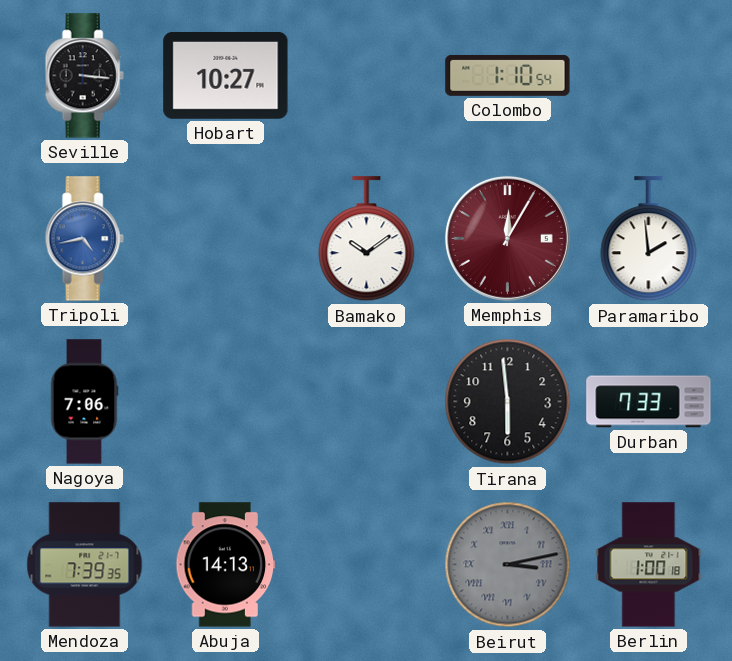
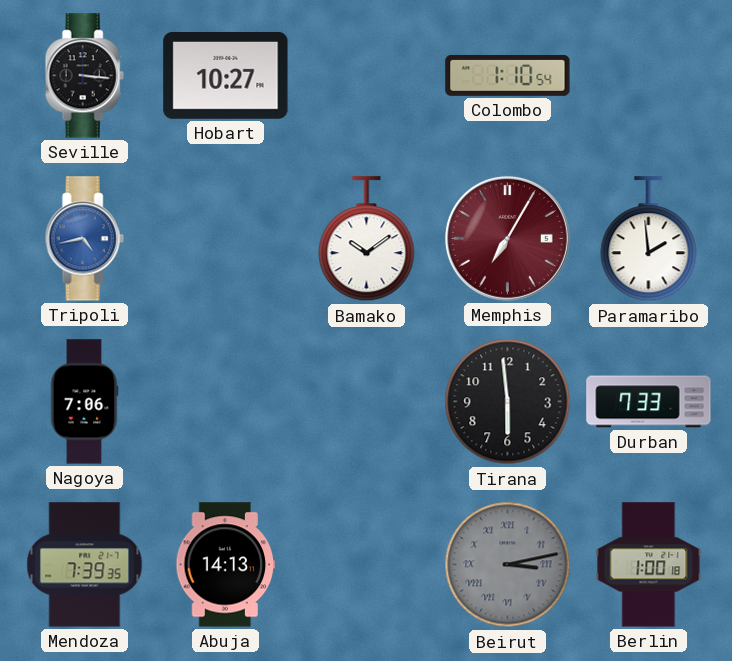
Memphis: 12:05 -> 7:05 (507, 238)
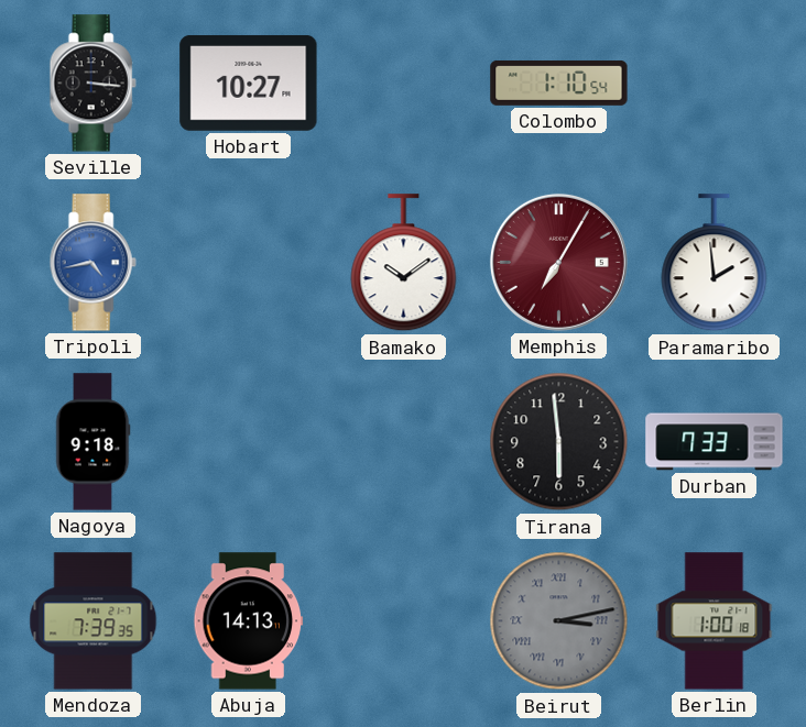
Nagoya: 7:06 -> 9:18 (92, 442)
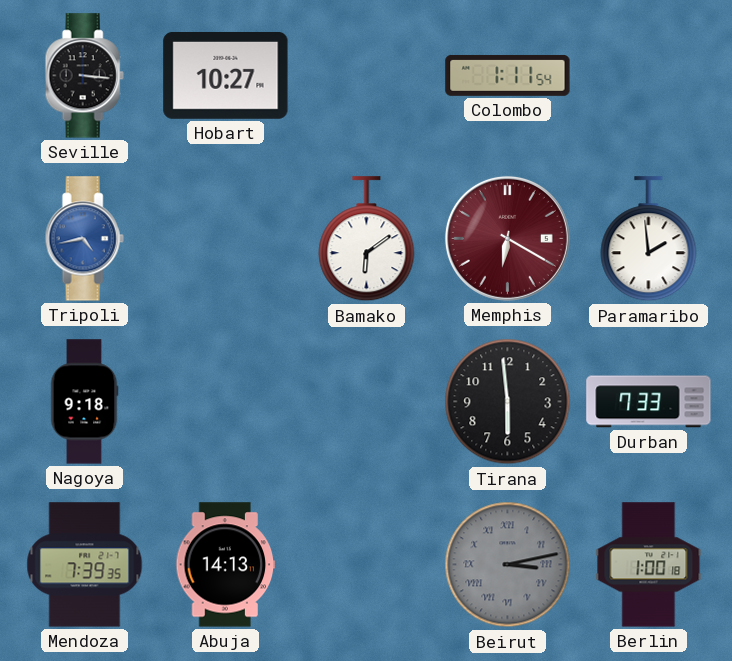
Colombo: 1:10 -> 1:11 (508, 75)
Bamako: 10:09 -> 6:09 (367, 239)
Memphis: 7:05 -> 6:20 (507, 238)
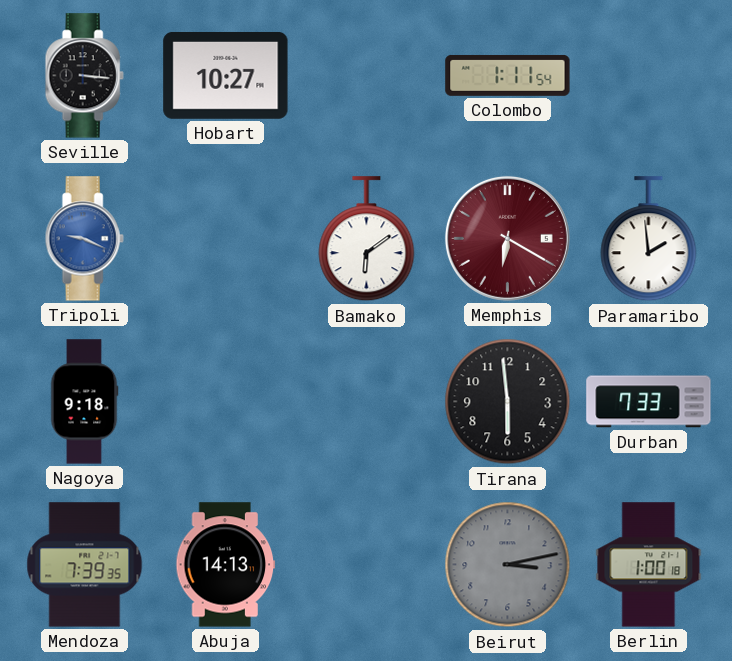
Tripoli: 4:43 -> 9:19 (84, 239)
Beirut numerals: Roman -> Arabic (508, 565)
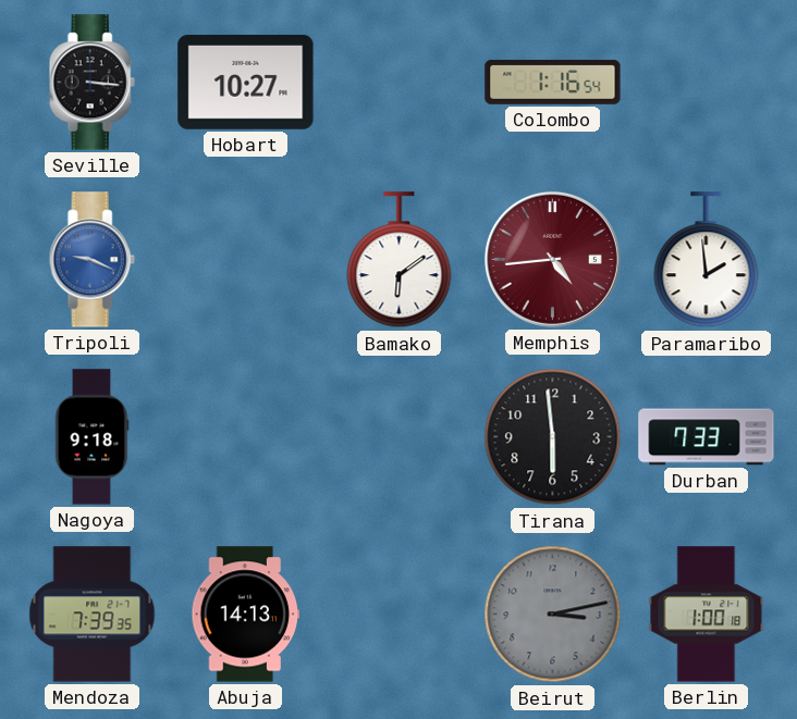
Colombo: 1:11 -> 1:16 (553, 82)
Memphis: 6:20 -> 4:44 (552, 259)
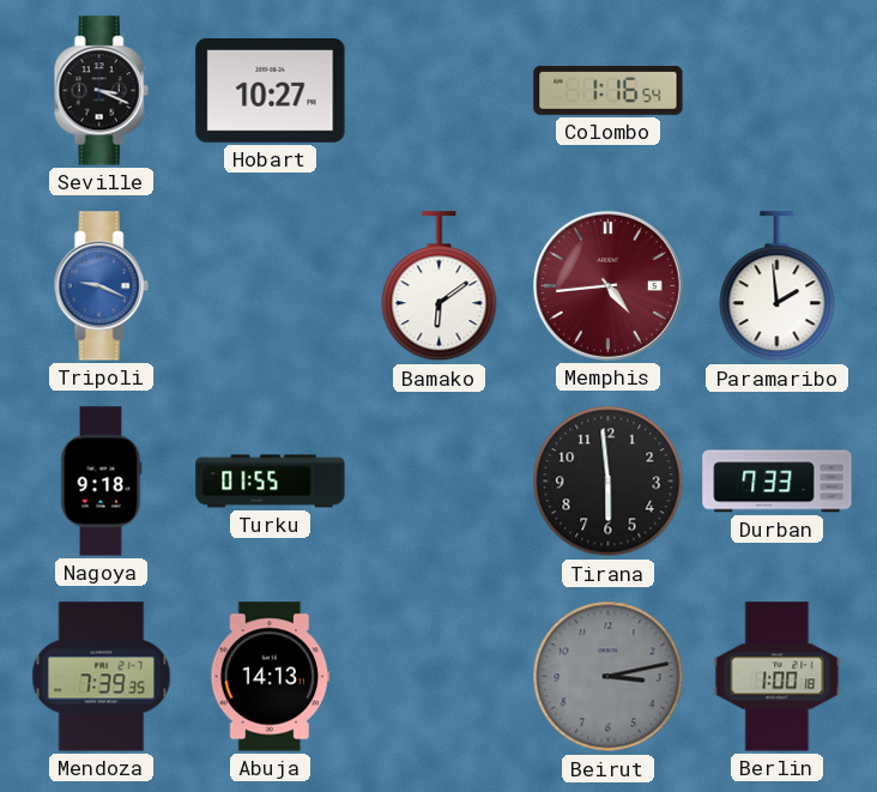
Seville: 3:16 -> 3:19 (101, 91)
Turku: none -> 01:55 (271, 482)
